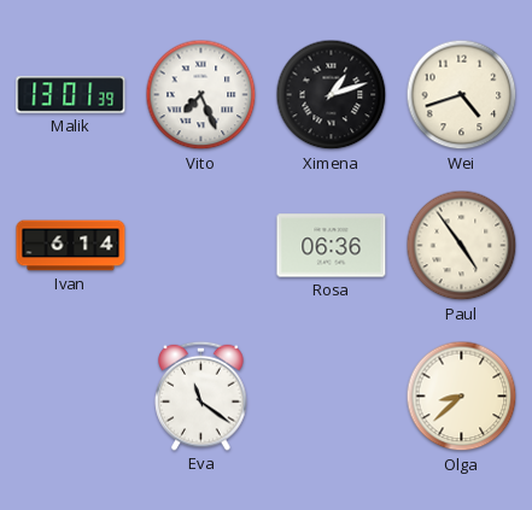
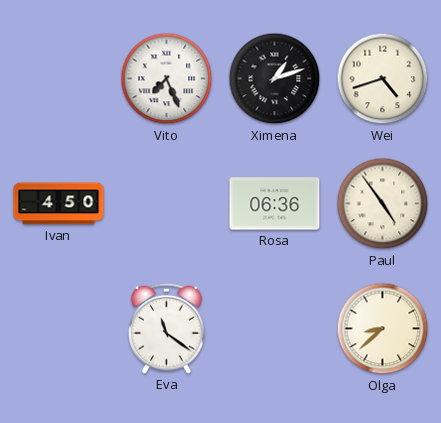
Malik: 13:01 -> none (71, 95)
Ivan: 6:14 -> 4:50 (59, 204)
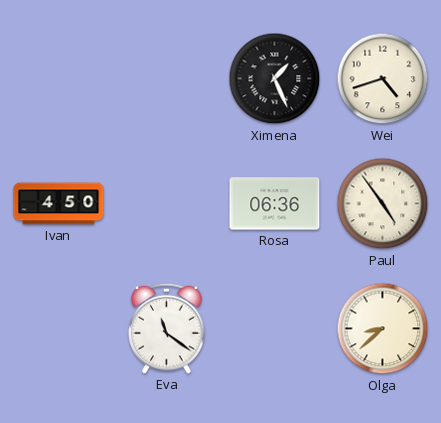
Vito: 7:26 -> none (167, 79)
Ximena: 1:12 -> 1:26 (275, 79)
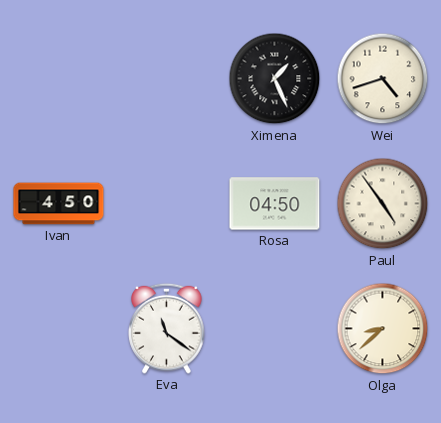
Rosa: 06:36 -> 04:50 (275, 204)
